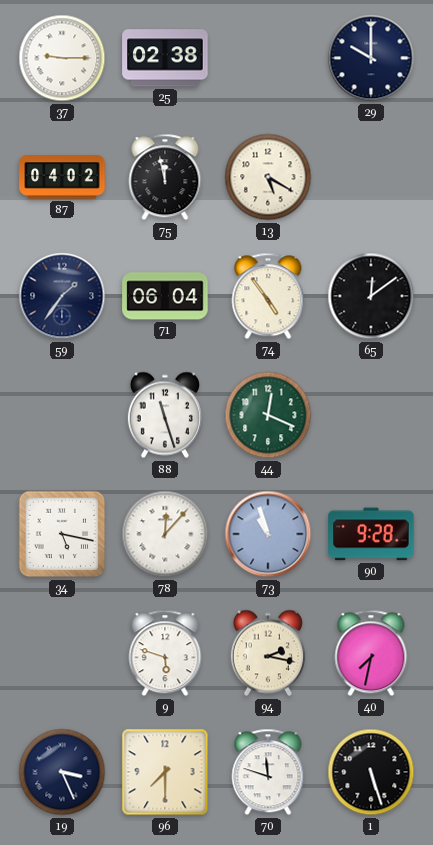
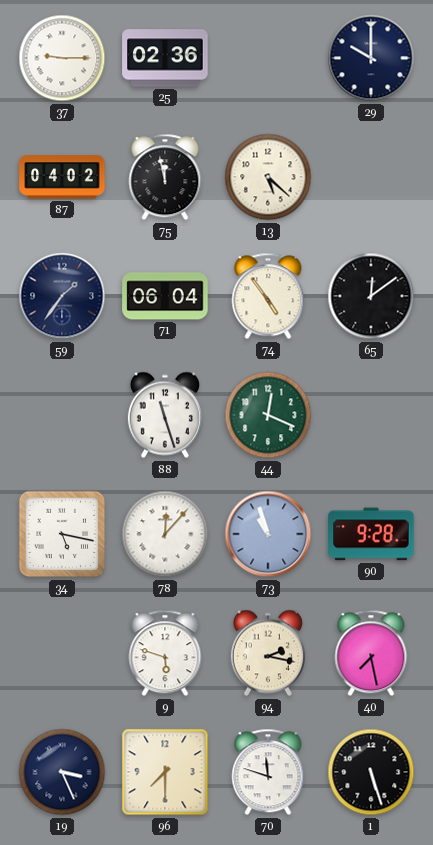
25: 02:38 -> 02:36 (165, 58)
13: 5:20 -> 5:22 (268, 177)
40: 7:32 -> 7:28 (371, 653)
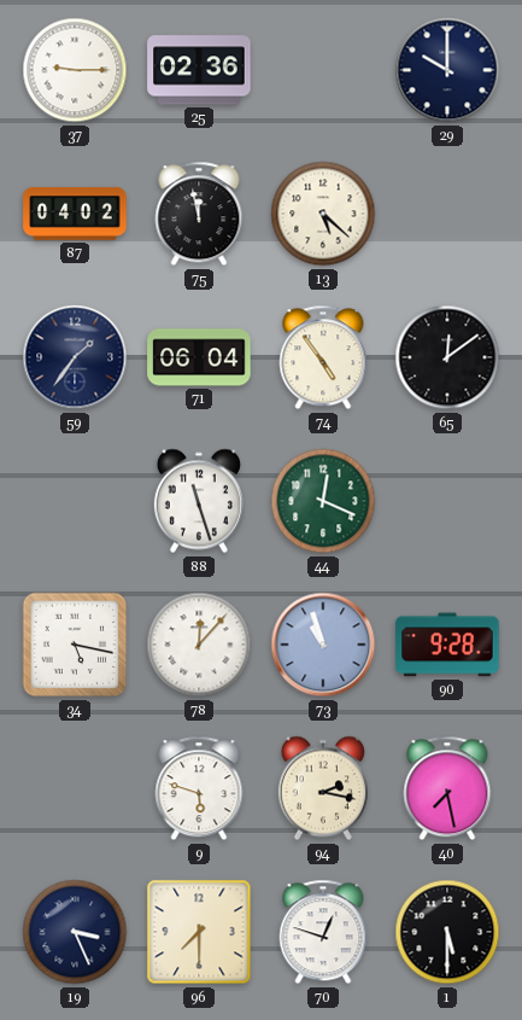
70: 11:48 -> 12:48 (323, 932)
1: 5:27 -> 5:30 (447, 932)
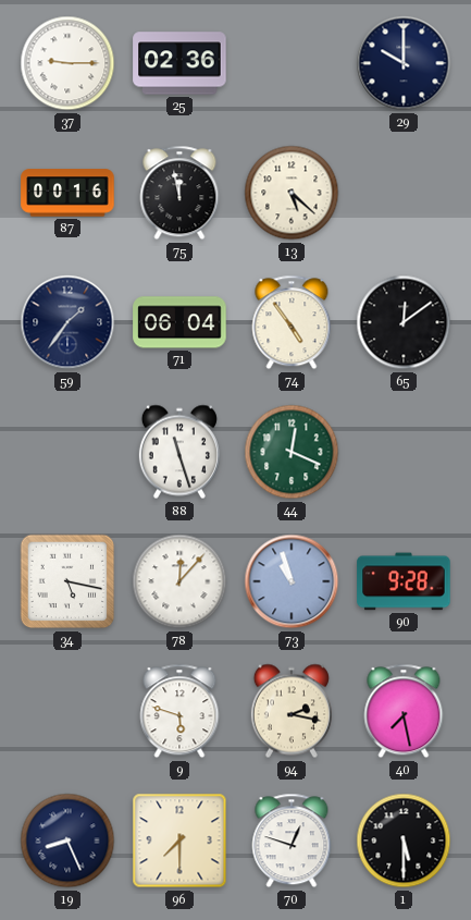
87: 04:02 -> 00:16 (67, 193)
19: 3:26 -> 8:26 (67, 841)
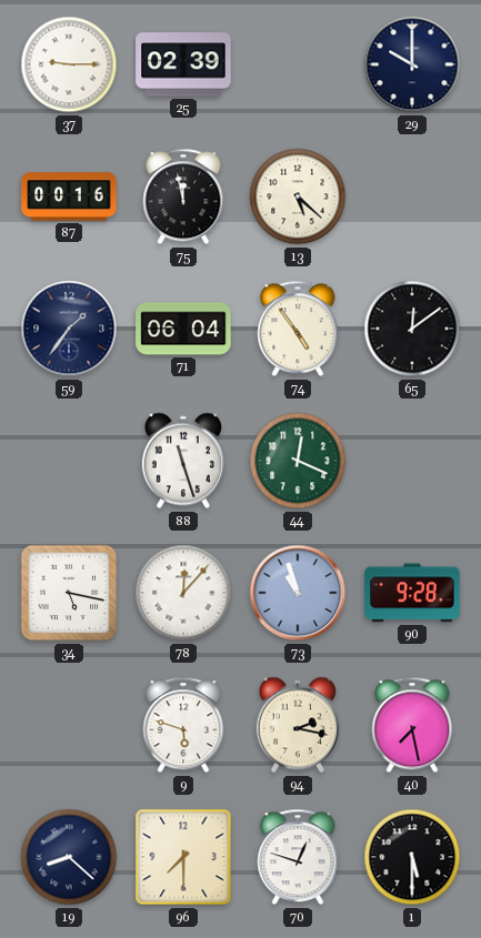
25: 02:36 -> 02:39 (183, 64)
19: 8:26 -> 8:22 (69, 857)
